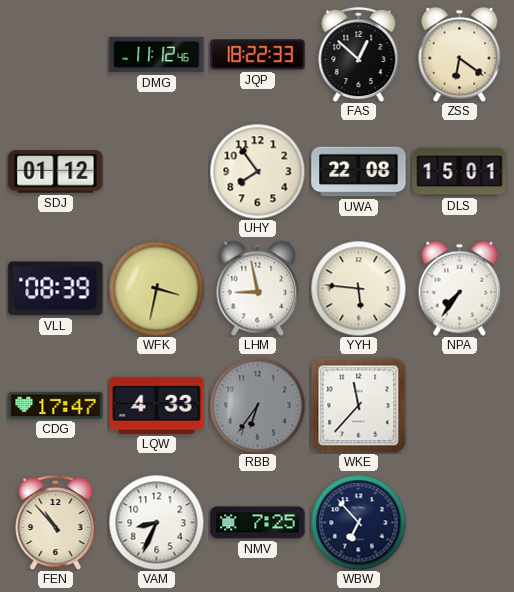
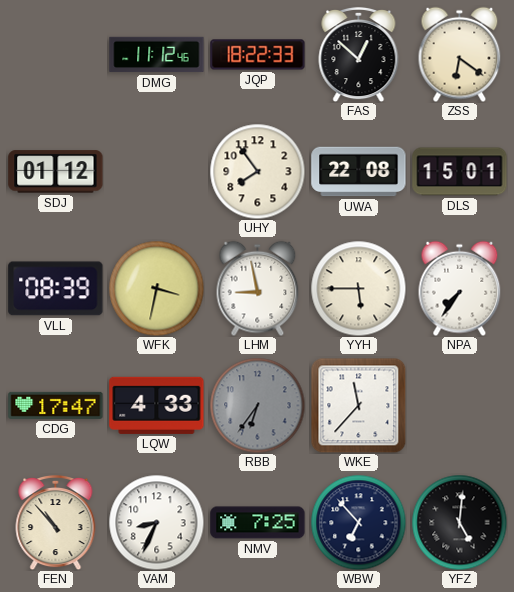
YYH: 5:46 -> 5:45 (358, 288)
YFZ: none -> 5:01 (459, 522)
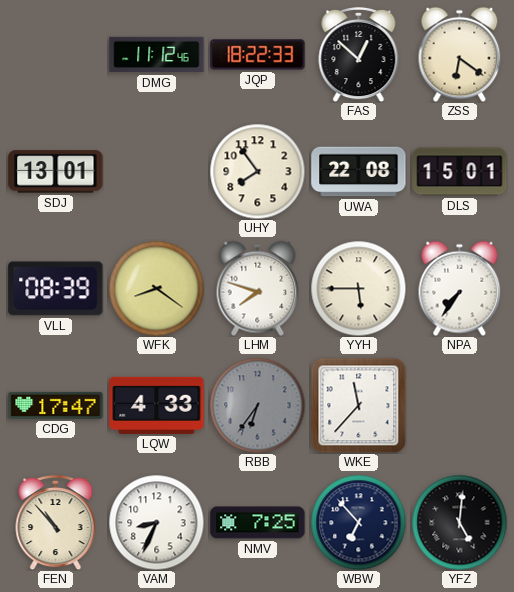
SDJ: 01:12 -> 13:01 (56, 172)
WFK: 3:32 -> 8:21 (156, 288)
LHM: 8:58 -> 7:48 (258, 288)
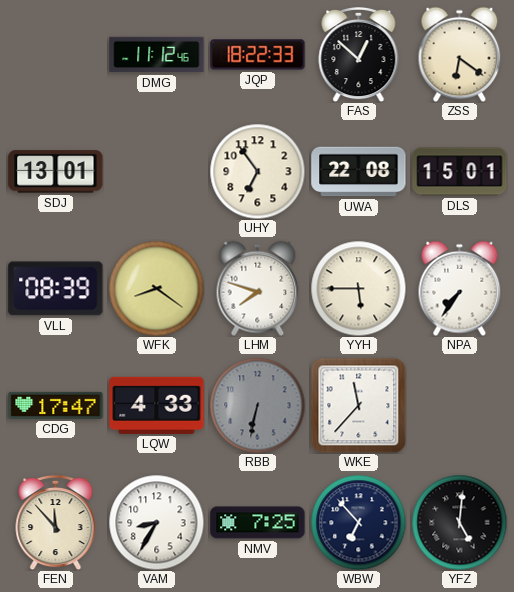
UHY: 7:54 -> 6:54 (257, 171)
RBB: 6:36 -> 6:32 (257, 405)
FEN: 10:53 -> 11:53 (56, 522)
VAM: 8:34 -> 8:35 (156, 522)
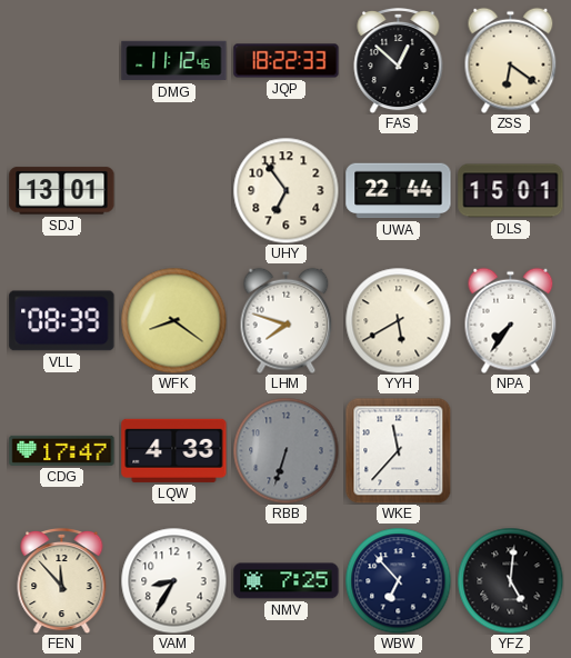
UWA: 22:08 -> 22:44 (399, 191)
YYH: 5:45 -> 5:40 (398, 320)
RBB: 6:32 -> 6:33 (285, 450)
